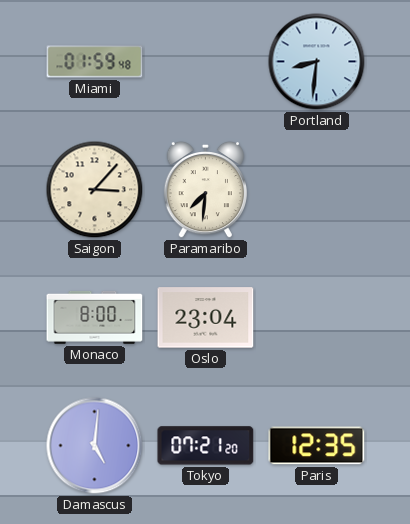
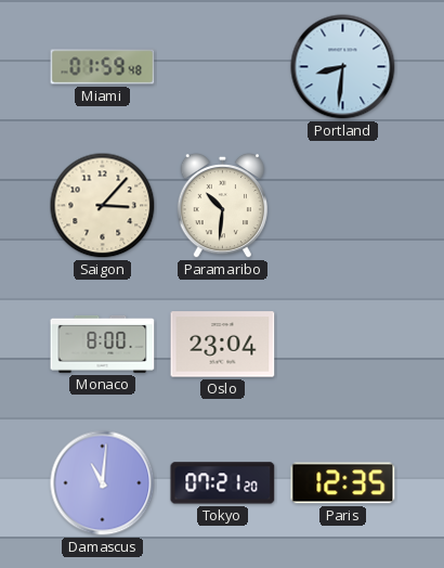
Paramaribo: 7:31 -> 10:31 (222, 206)
Damascus: 5:01 -> 11:01 (103, 483)
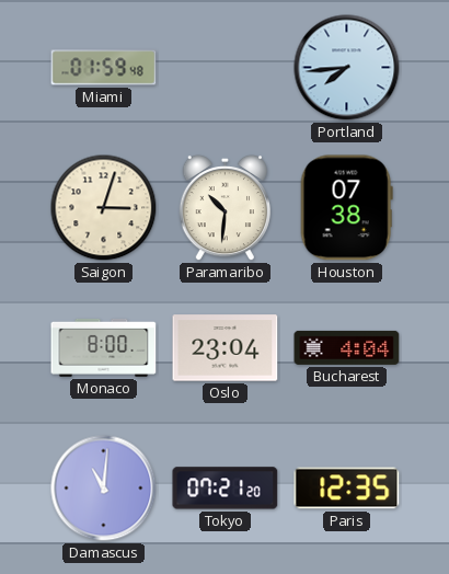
Portland: 8:31 -> 7:44 (347, 68)
Saigon: 3:07 -> 3:03 (104, 208)
Houston: none -> 07:38 (346, 208)
Bucharest: none -> 4:04 (347, 347)
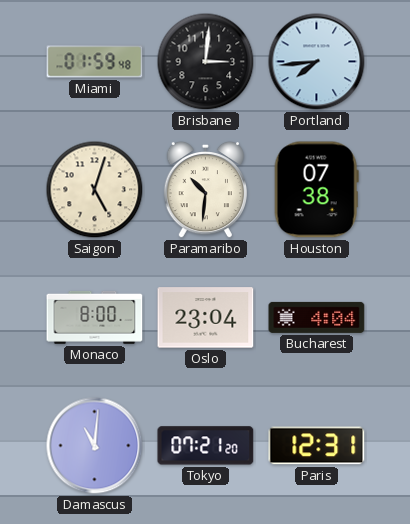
Brisbane: none -> 3:01 (206, 62)
Saigon: 3:03 -> 5:03 (95, 190)
Paris: 12:35 -> 12:31 (317, 446)
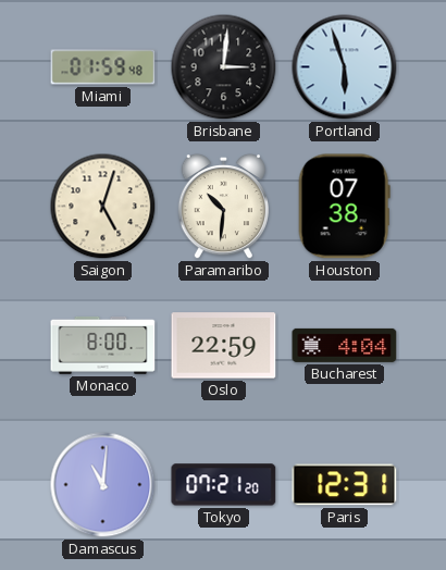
Portland: 7:44 -> 5:57 (345, 67)
Oslo: 23:04 -> 22:59 (224, 346)
